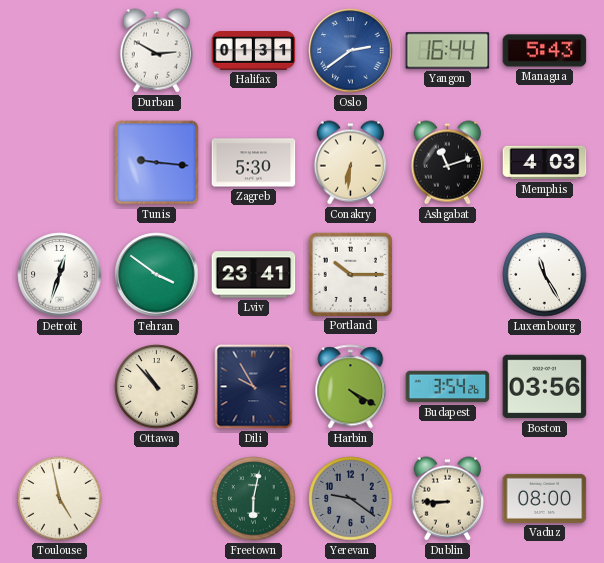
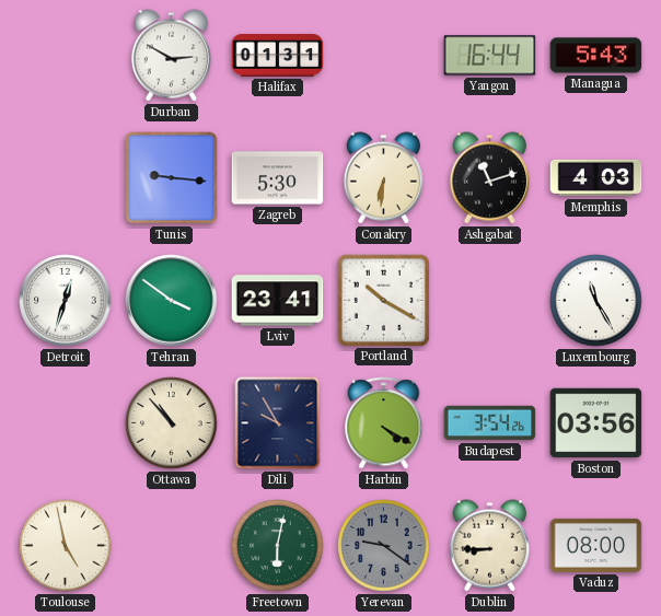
Oslo: 2:39 -> none (351, 51)
Portland: 10:15 -> 10:20 (383, 300)
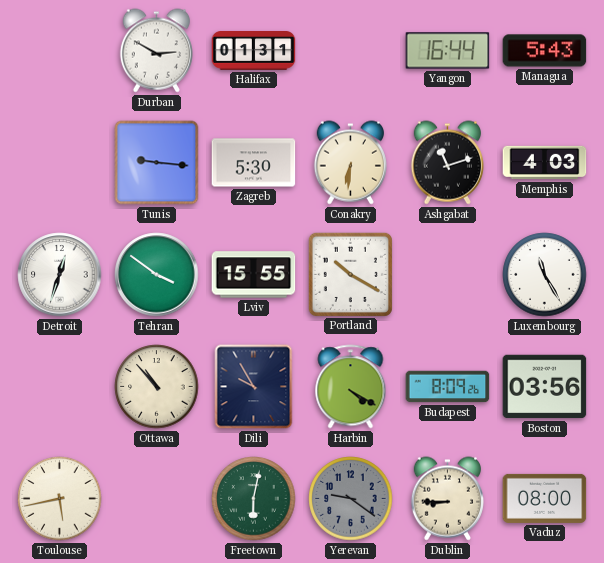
Lviv: 23:41 -> 15:55 (254, 275)
Budapest: 3:54 -> 8:09 (448, 387)
Toulouse: 4:58 -> 5:43 (60, 499)
